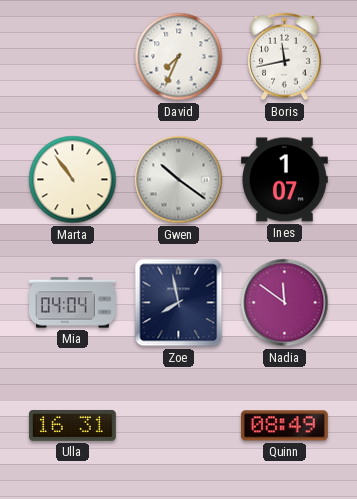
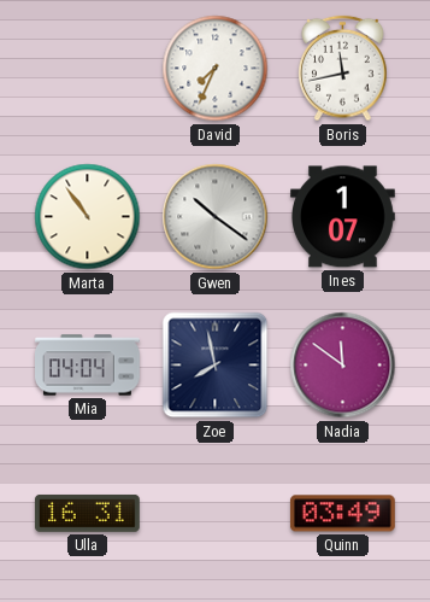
Quinn: 08:49 -> 03:49 (342, 514)
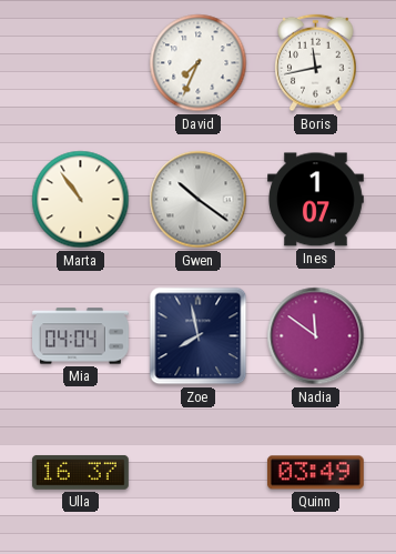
Ulla: 16:31 -> 16:37 (80, 473)
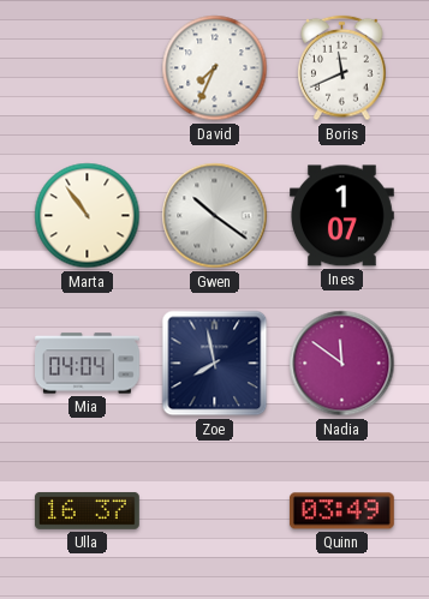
Boris: 11:43 -> 11:41 (342, 68)
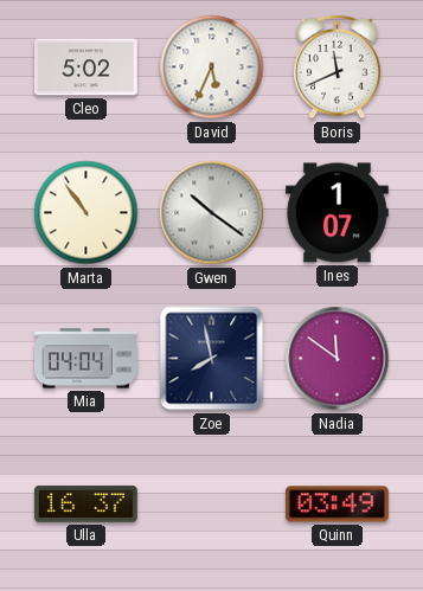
Cleo: none -> 5:02 (86, 68)
David: 7:34 -> 5:34 (212, 68)
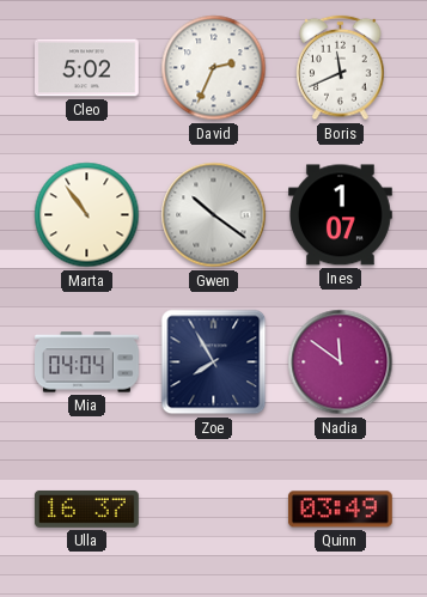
David: 5:34 -> 2:34 (214, 68)
Zoe: 7:58 -> 7:55 (214, 363)
